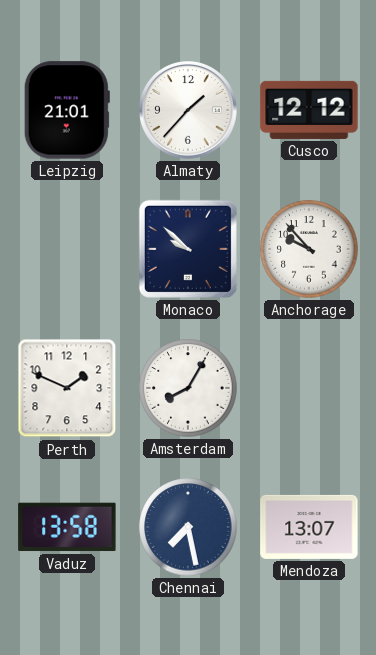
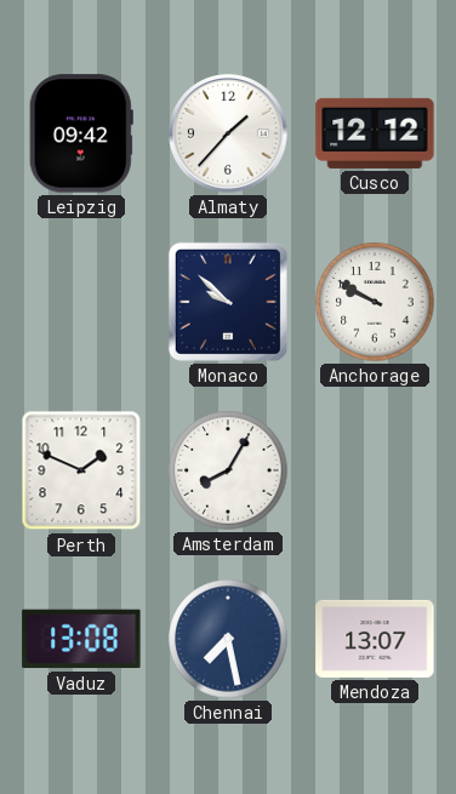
Leipzig: 21:01 -> 09:42 (81, 133)
Anchorage: 9:53 -> 9:50 (375, 302)
Vaduz: 13:58 -> 13:08 (81, 639)
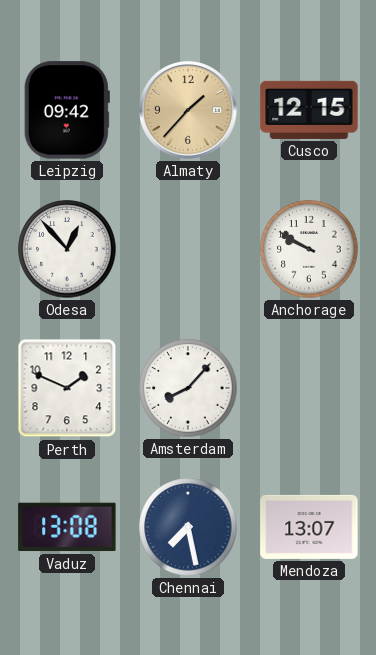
Almaty dial: white -> champagne (189, 111)
Cusco: 12:12 -> 12:15 (309, 110)
Odesa: none -> 12:53 (67, 249)
Monaco: 9:52 -> none (228, 302)
Amsterdam: 8:05 -> 8:07 (188, 388)
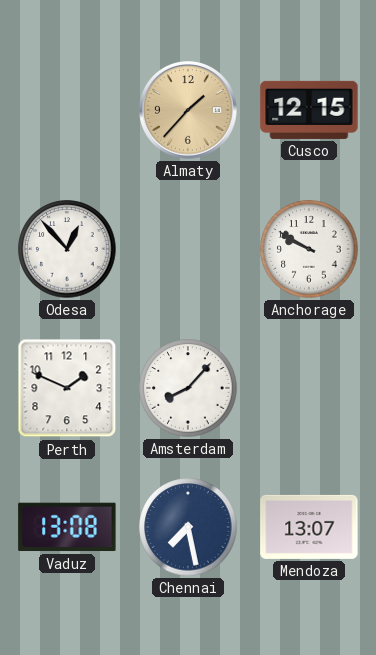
Leipzig: 09:42 -> none (67, 110)
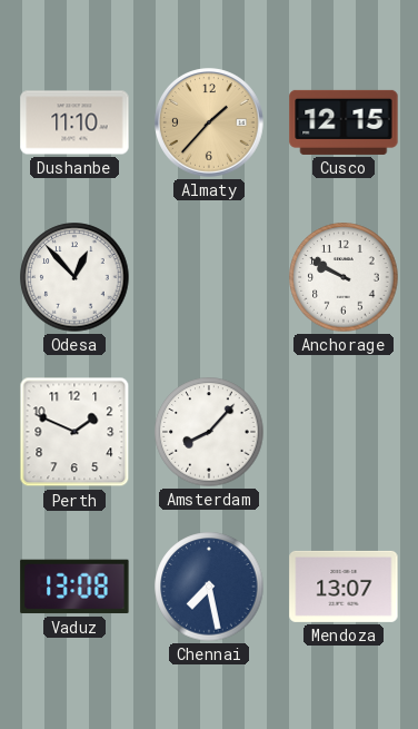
Dushanbe: none -> 11:10 (74, 122)
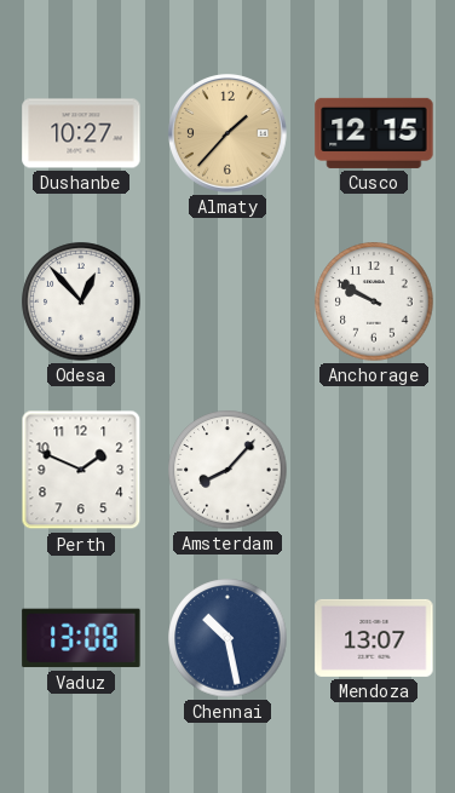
Dushanbe: 11:10 -> 10:27 (81, 133)
Chennai: 7:28 -> 10:28 (227, 638)
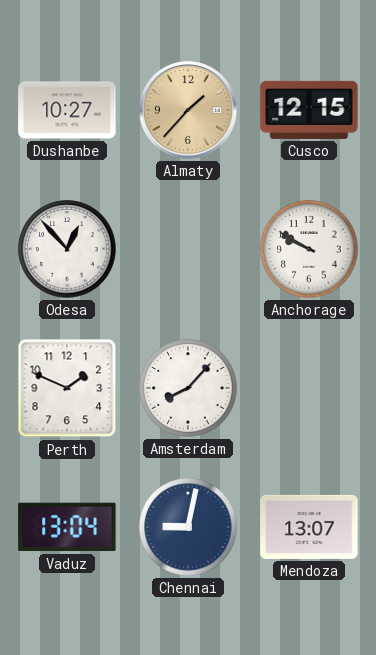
Vaduz: 13:08 -> 13:04 (67, 527)
Chennai: 10:28 -> 9:02 (188, 527)
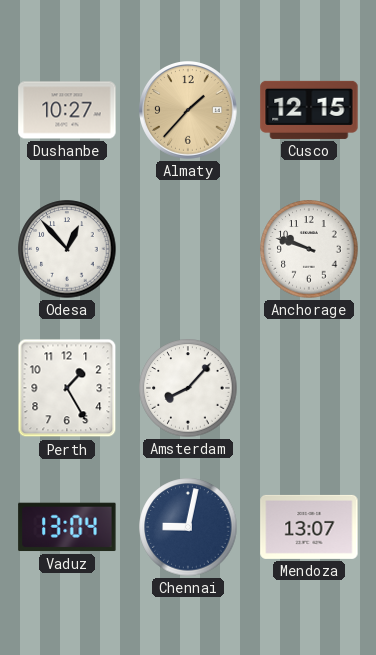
Anchorage: 9:50 -> 9:48 (309, 249)
Perth: 1:49 -> 1:25 (67, 388)
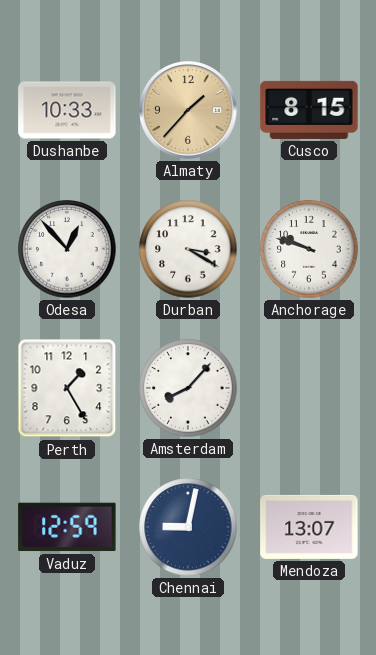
Dushanbe: 10:27 -> 10:33 (67, 110)
Cusco: 12:15 -> 8:15 (309, 110)
Durban: none -> 3:20 (188, 249)
Vaduz: 13:04 -> 12:59 (67, 527)
